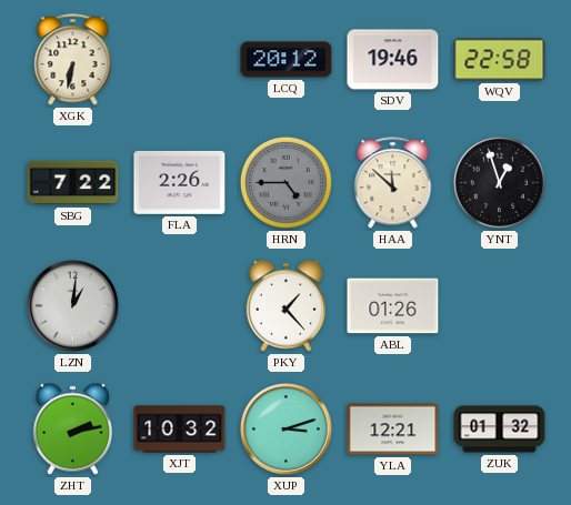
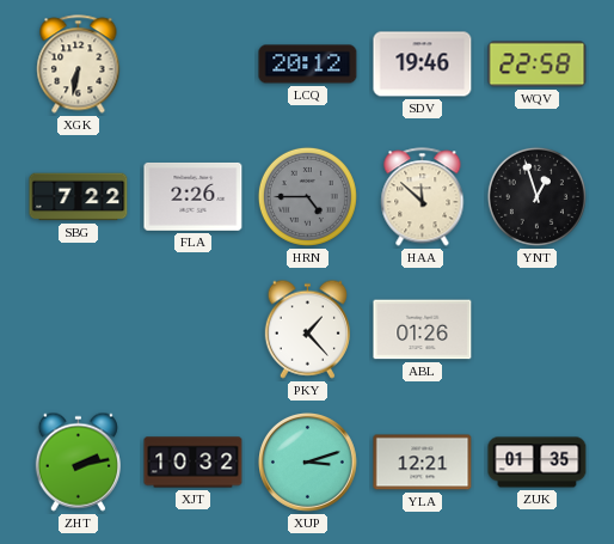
LZN: 1:01 -> none (73, 306)
ZUK: 01:32 -> 01:35 (538, 463)
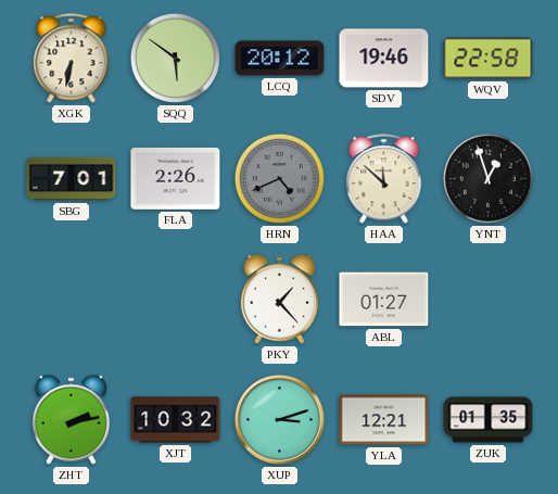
SQQ: none -> 5:51 (175, 58)
SBG: 7:22 -> 7:01 (72, 179)
HRN: 4:45 -> 4:41 (279, 178)
ABL: 01:26 -> 01:27 (384, 300)
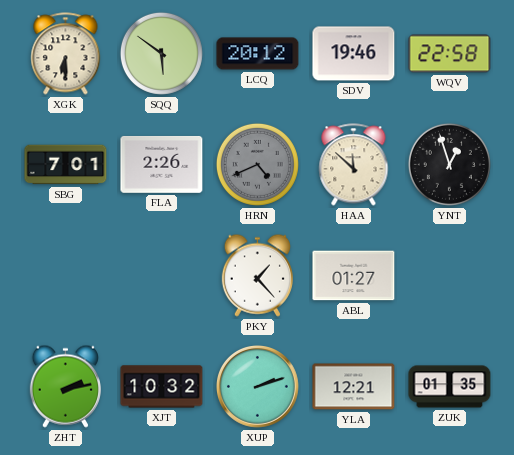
XGK: 6:32 -> 6:30 (66, 54)
XUP: 3:12 -> 2:12 (258, 387)
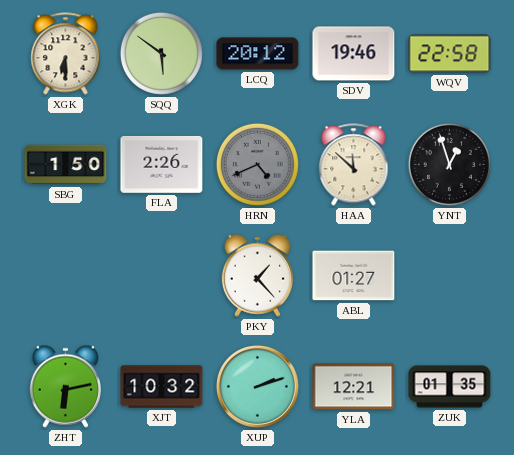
SBG: 7:01 -> 1:50 (66, 165)
ZHT: 2:13 -> 6:13 (65, 386)
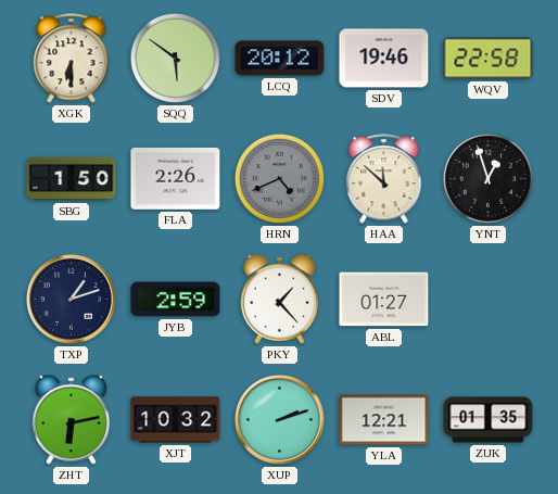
TXP: none -> 1:12 (72, 300)
JYB: none -> 2:59 (176, 300)
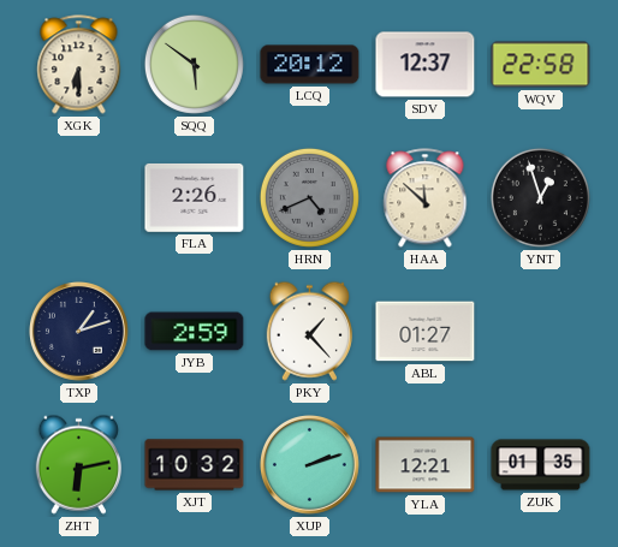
SDV: 19:46 -> 12:37 (426, 65)
SBG: 1:50 -> none (72, 179)
